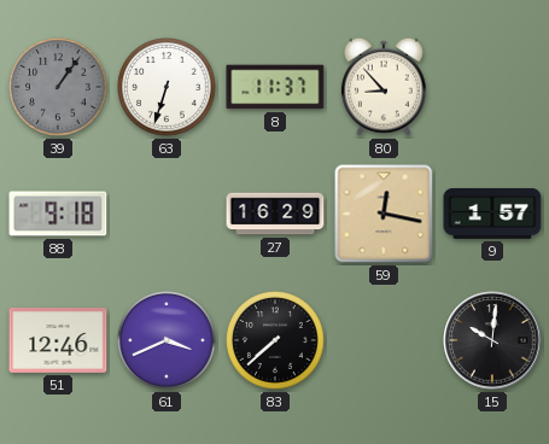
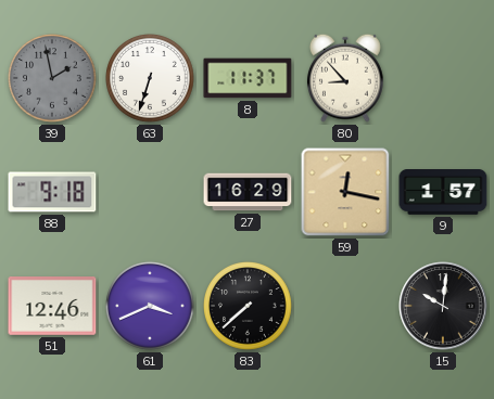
39: 1:06 -> 1:58 (53, 79)
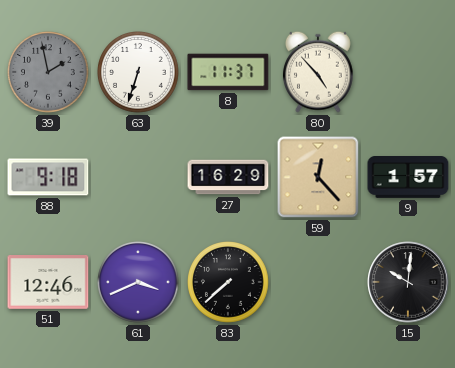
80: 8:53 -> 4:53 (318, 72)
59: 12:17 -> 12:23 (318, 177)
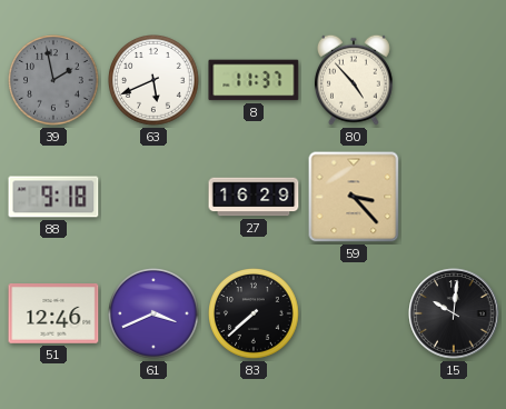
63: 6:33 -> 5:41 (155, 81)
59: 12:23 -> 3:23 (354, 197)
9: 1:57 -> none (408, 178)
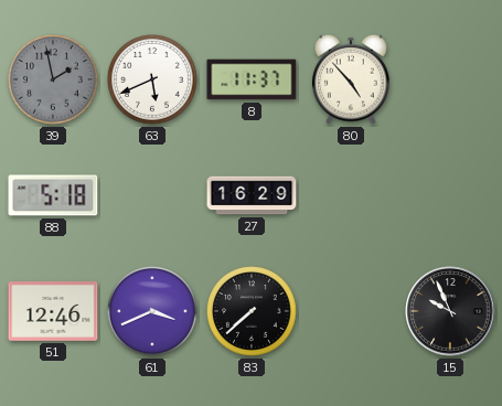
88: 9:18 -> 5:18 (53, 195)
59: 3:23 -> none (354, 197)
15: 10:01 -> 9:56 (450, 311)
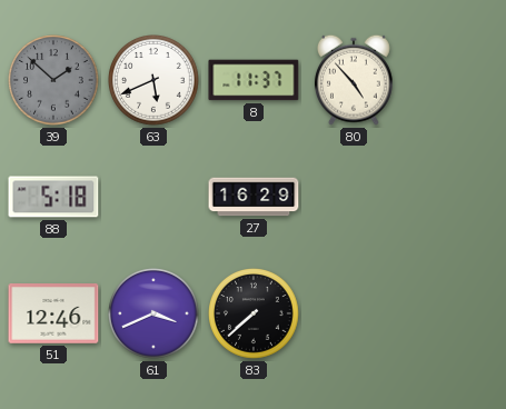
39: 1:58 -> 1:52 (54, 81)
15: 9:56 -> none (450, 311)
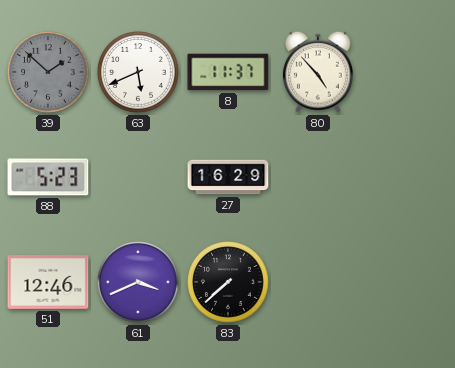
88: 5:18 -> 5:23 (48, 177)
